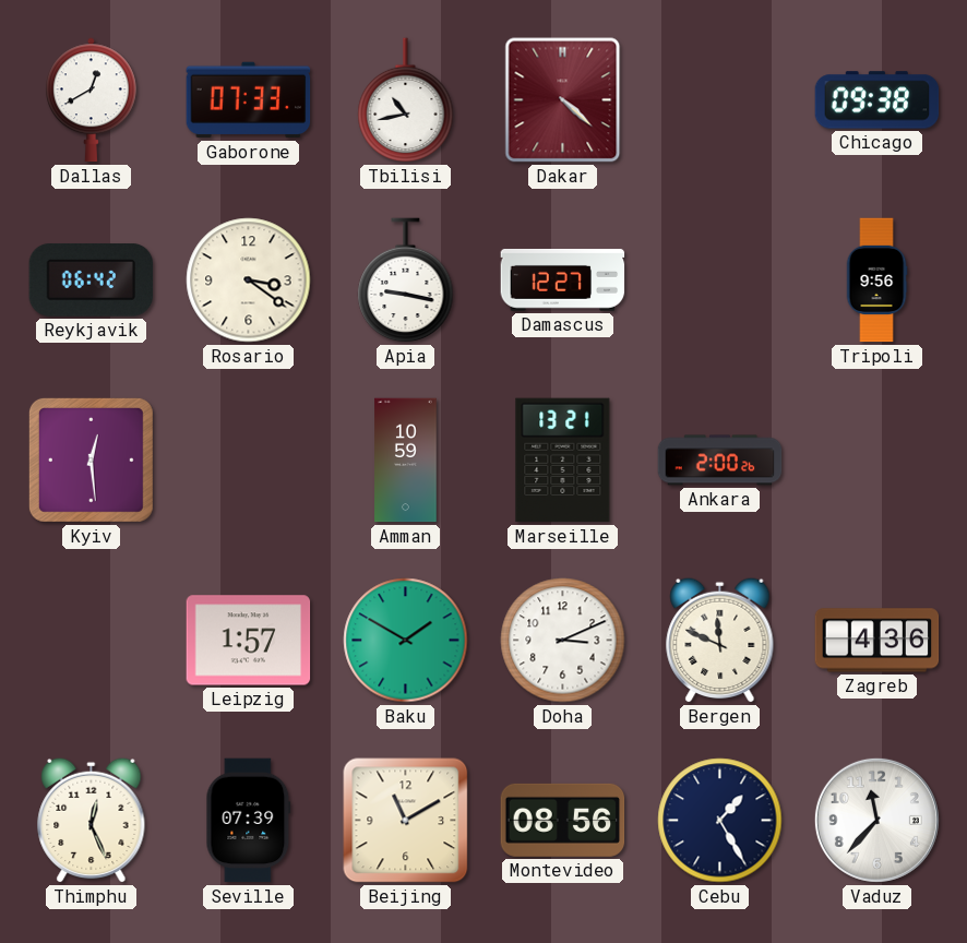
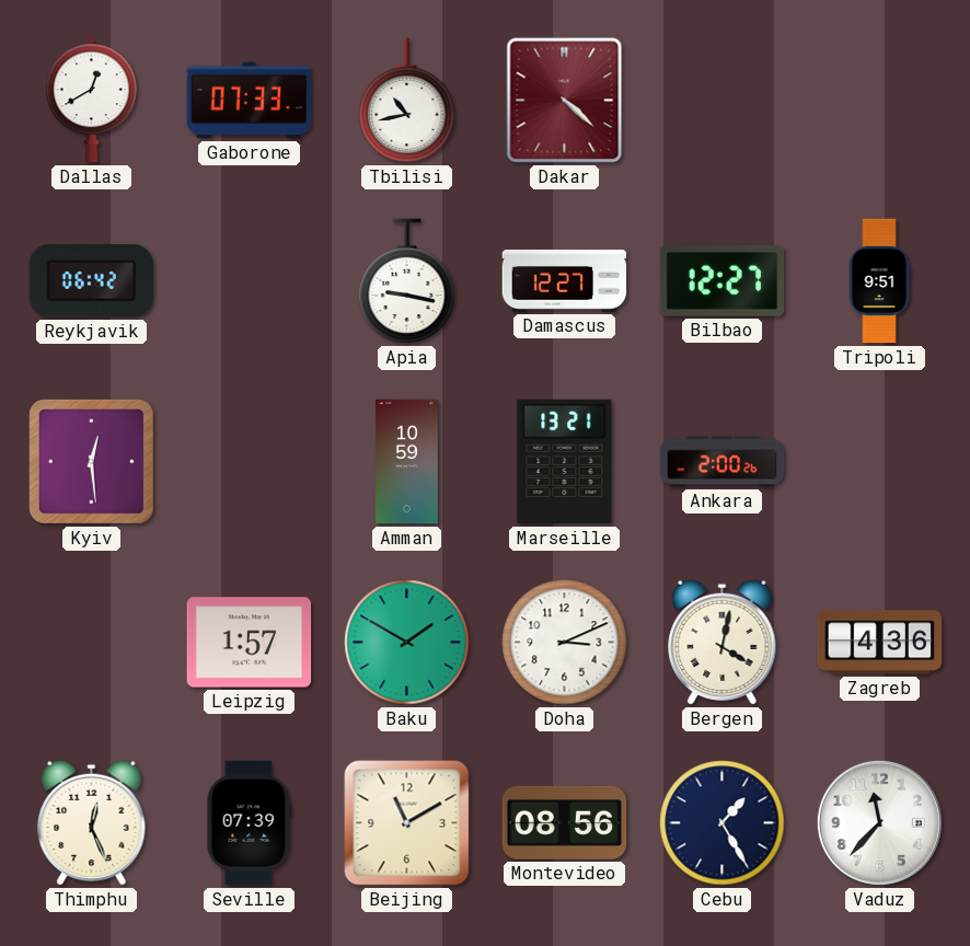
Chicago: 09:38 -> none (878, 100)
Rosario: 3:21 -> none (249, 280)
Bilbao: none -> 12:27 (723, 281)
Tripoli: 9:56 -> 9:51 (879, 281)
Bergen: 11:49 -> 4:02 (723, 642)
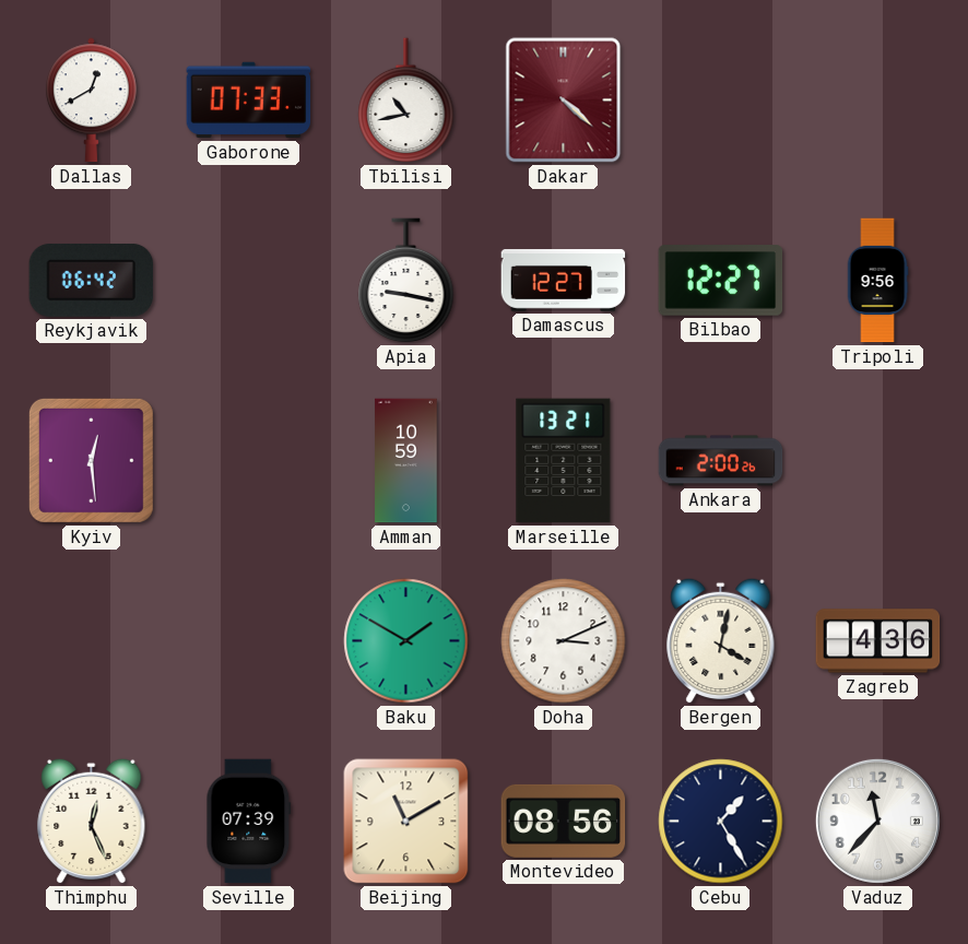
Tripoli: 9:51 -> 9:56 (877, 281)
Leipzig: 1:57 -> none (250, 643)
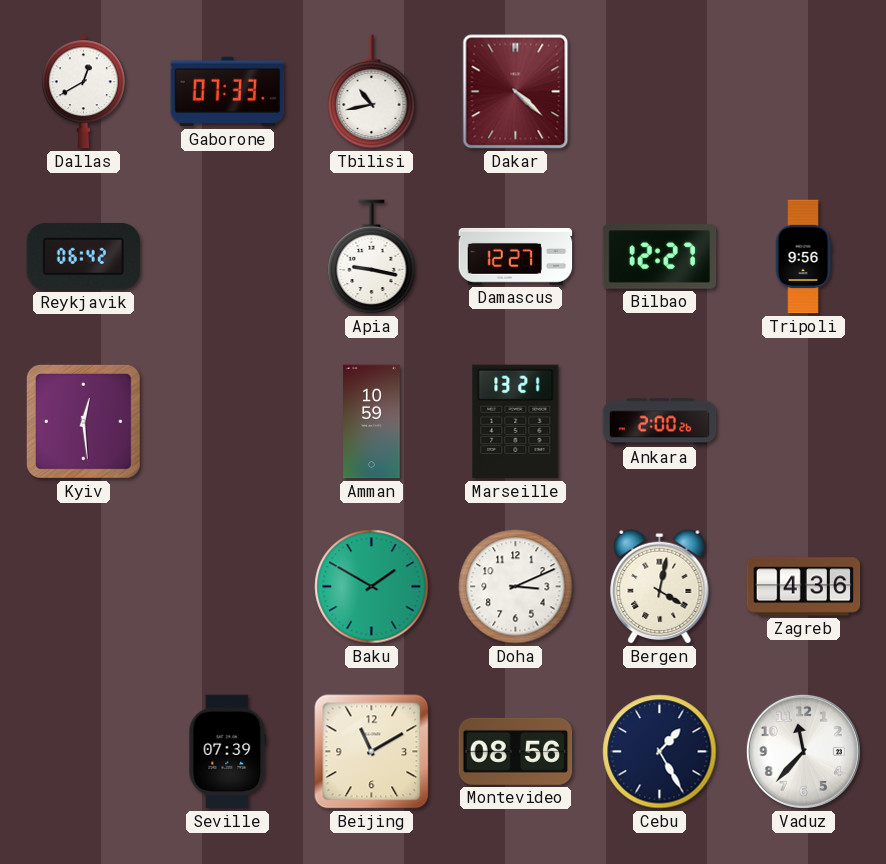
Thimphu: 12:26 -> none (92, 821)
